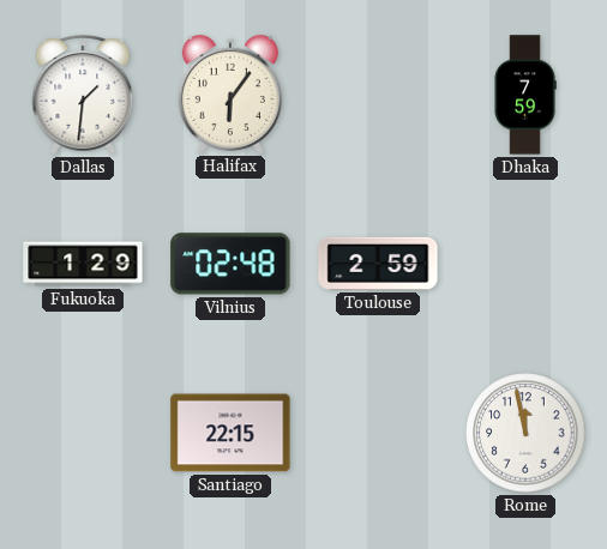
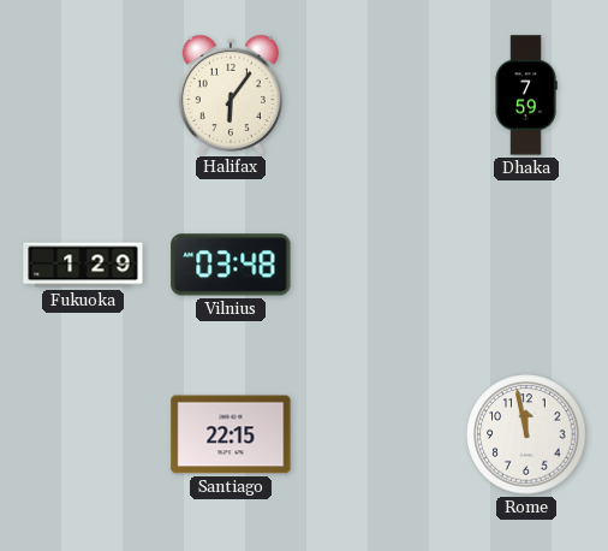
Dallas: 1:31 -> none (83, 95)
Vilnius: 02:48 -> 03:48 (231, 265)
Toulouse: 2:59 -> none (378, 264)
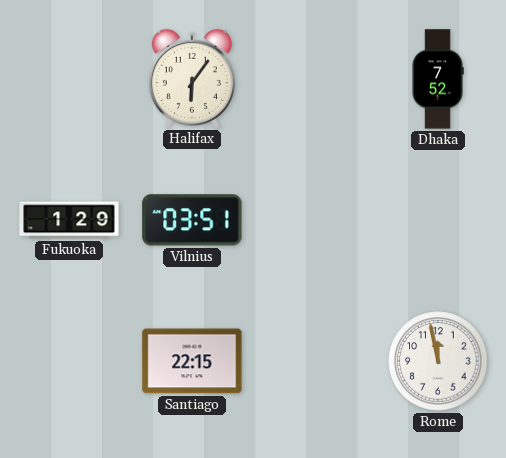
Dhaka: 7:59 -> 7:52 (438, 79)
Vilnius: 03:48 -> 03:51 (192, 220)
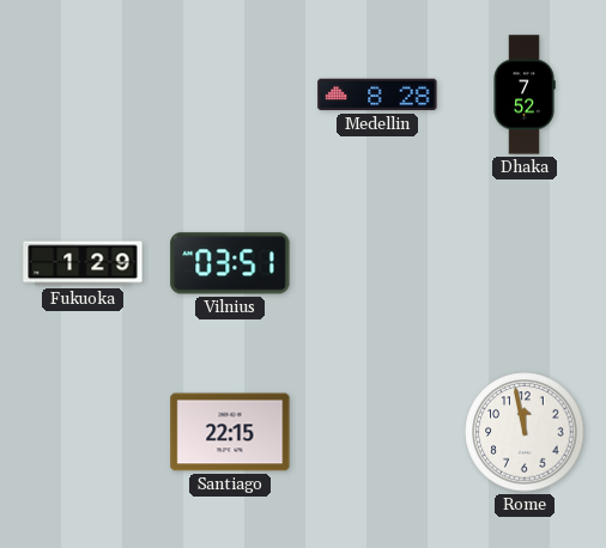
Halifax: 6:06 -> none (192, 78)
Medellin: none -> 8:28 (377, 95)
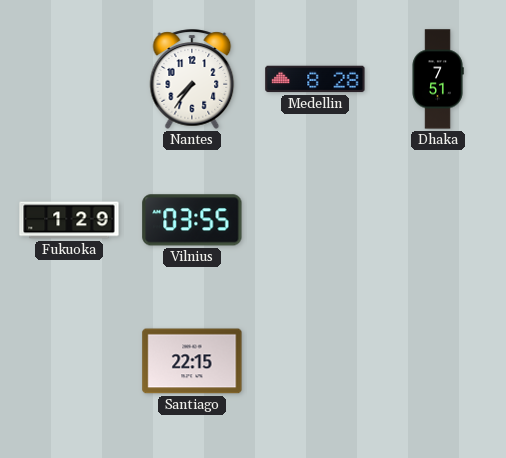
Nantes: none -> 7:36 (192, 79)
Dhaka: 7:52 -> 7:51 (438, 79)
Vilnius: 03:51 -> 03:55 (192, 220)
Rome: 11:58 -> none (525, 432)
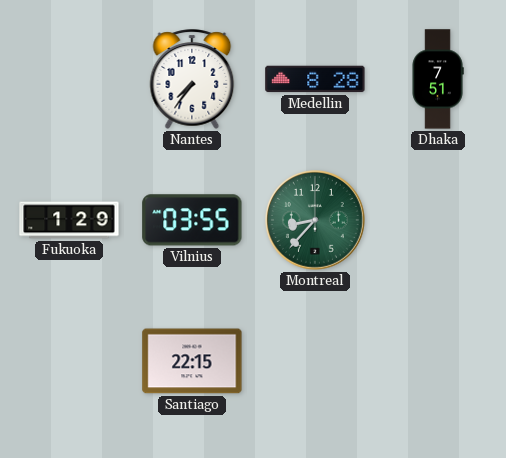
Montreal: none -> 8:37 (316, 221)
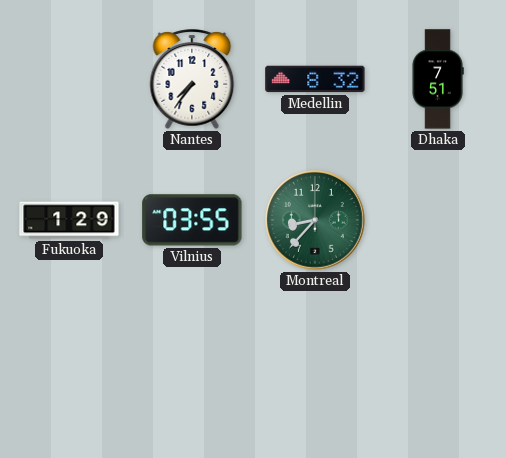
Medellin: 8:28 -> 8:32 (315, 79)
Santiago: 22:15 -> none (192, 361)
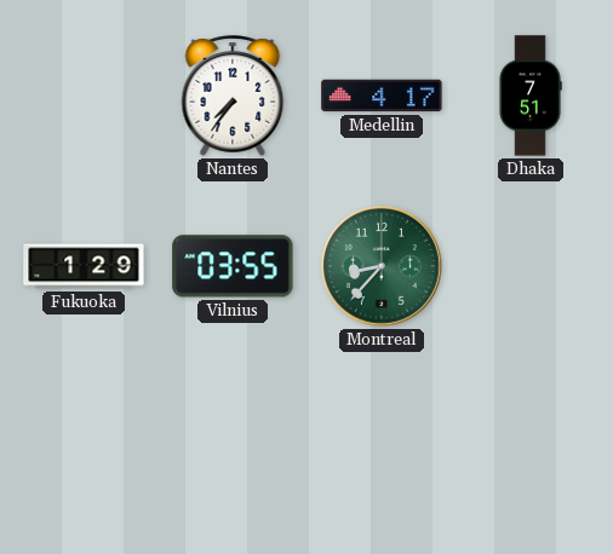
Medellin: 8:32 -> 4:17 (382, 96)
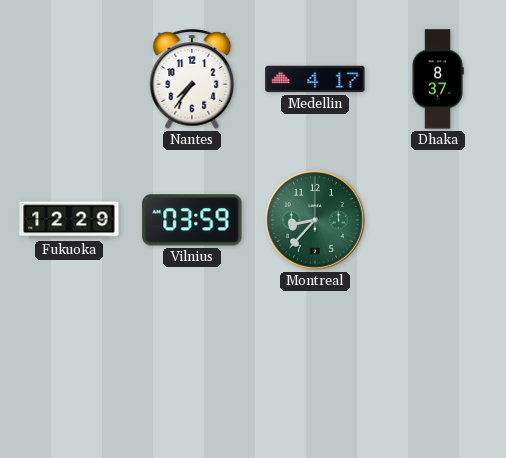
Dhaka: 7:51 -> 8:37 (438, 79)
Fukuoka: 1:29 -> 12:29 (69, 220)
Vilnius: 03:55 -> 03:59 (192, 220)
